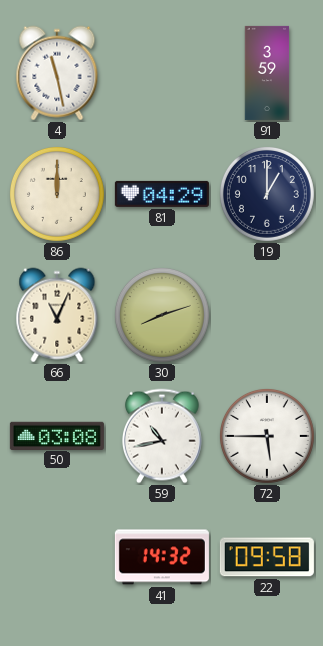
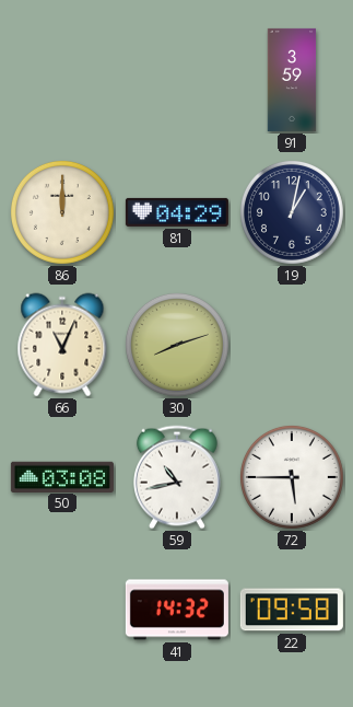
4: 11:28 -> none (57, 73)
19: 1:00 -> 1:02 (292, 212)
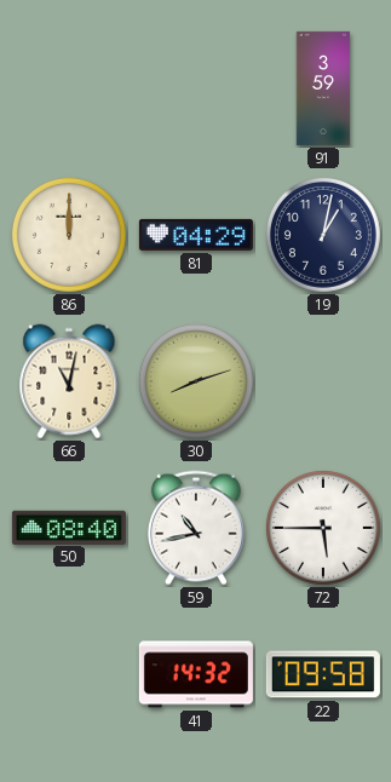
66: 11:04 -> 11:02 (69, 381)
50: 03:08 -> 08:40 (69, 527)
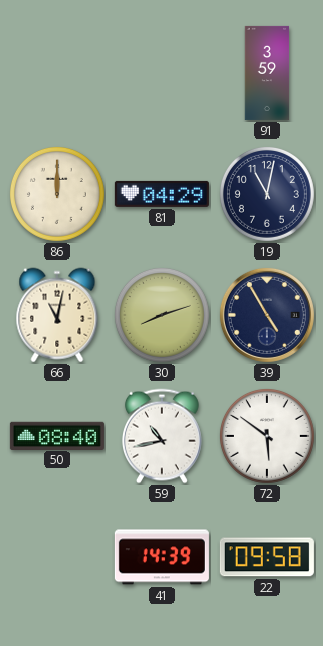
19: 1:02 -> 11:02 (267, 194)
39: none -> 4:55 (267, 315)
72: 5:45 -> 5:51 (267, 436)
41: 14:32 -> 14:39 (162, 557)
